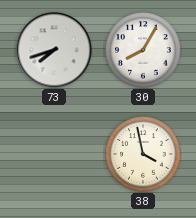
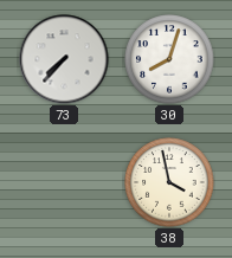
73: 7:42 -> 7:37 (64, 59)
30: 8:05 -> 8:03 (169, 59)
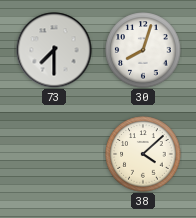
73: 7:37 -> 7:30 (54, 50)
38: 3:58 -> 4:08 (143, 154)
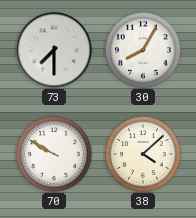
30: 8:03 -> 8:05 (143, 50)
70: none -> 9:50 (54, 154)
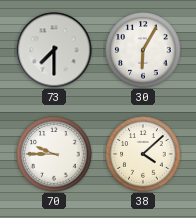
30: 8:05 -> 6:05 (143, 50)
70: 9:50 -> 9:45 (54, 154)
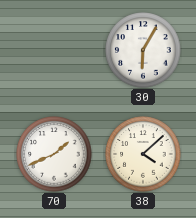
73: 7:30 -> none (54, 50)
70: 9:45 -> 1:41 (54, 154)
